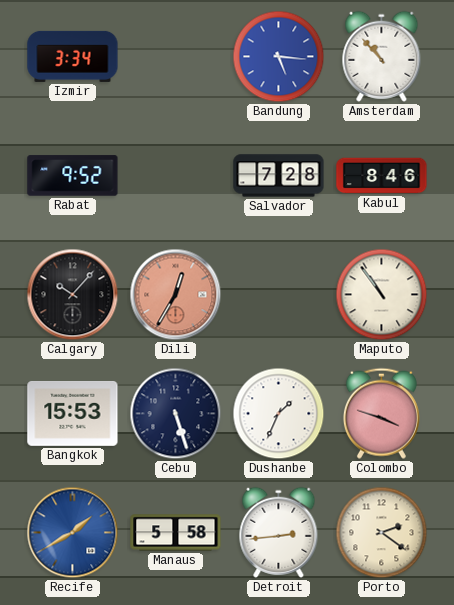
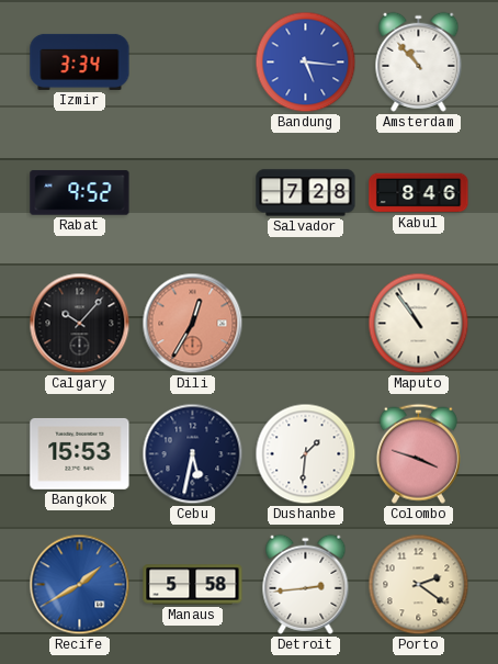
Cebu: 5:27 -> 5:32 (193, 454)
Dushanbe: 1:34 -> 1:31 (306, 454)
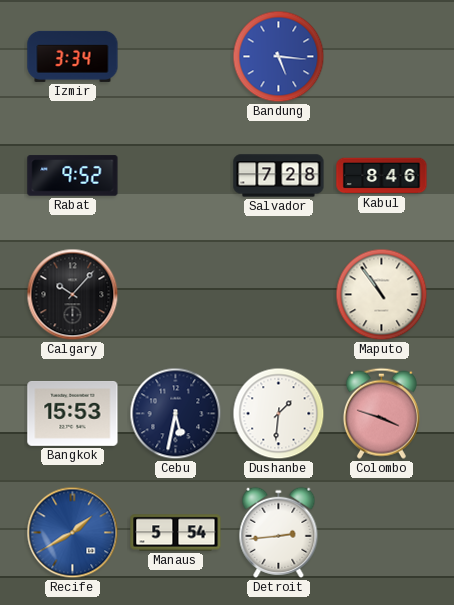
Amsterdam: 10:53 -> none (419, 61)
Dili: 12:35 -> none (193, 324)
Manaus: 5:58 -> 5:54 (176, 533)
Porto: 2:21 -> none (419, 585)
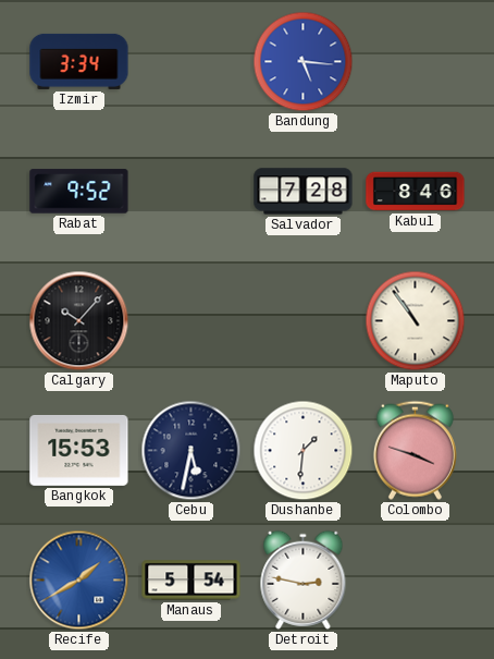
Detroit: 2:44 -> 2:47 (304, 579)
